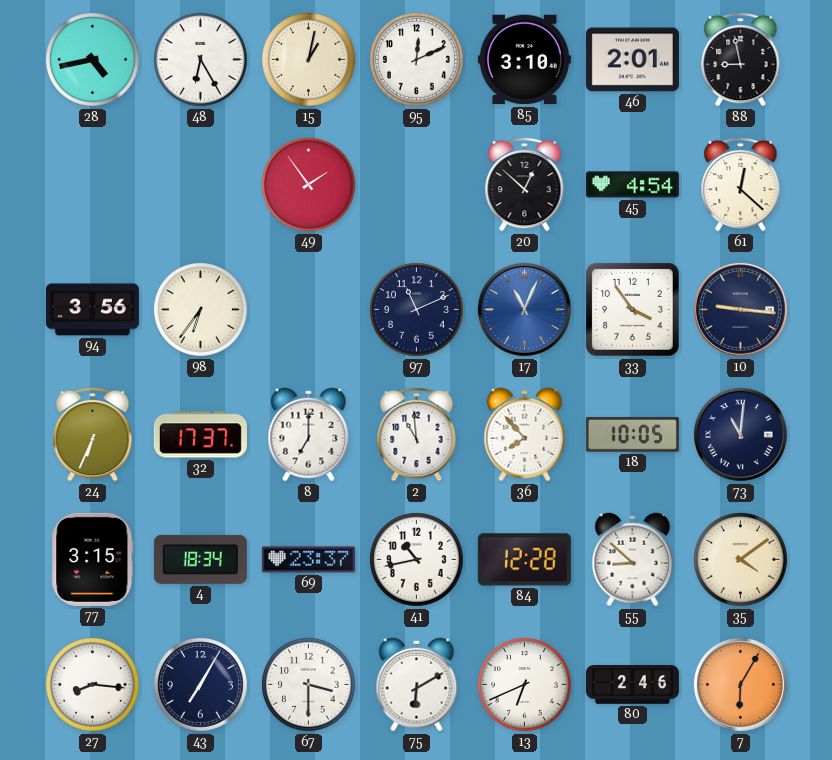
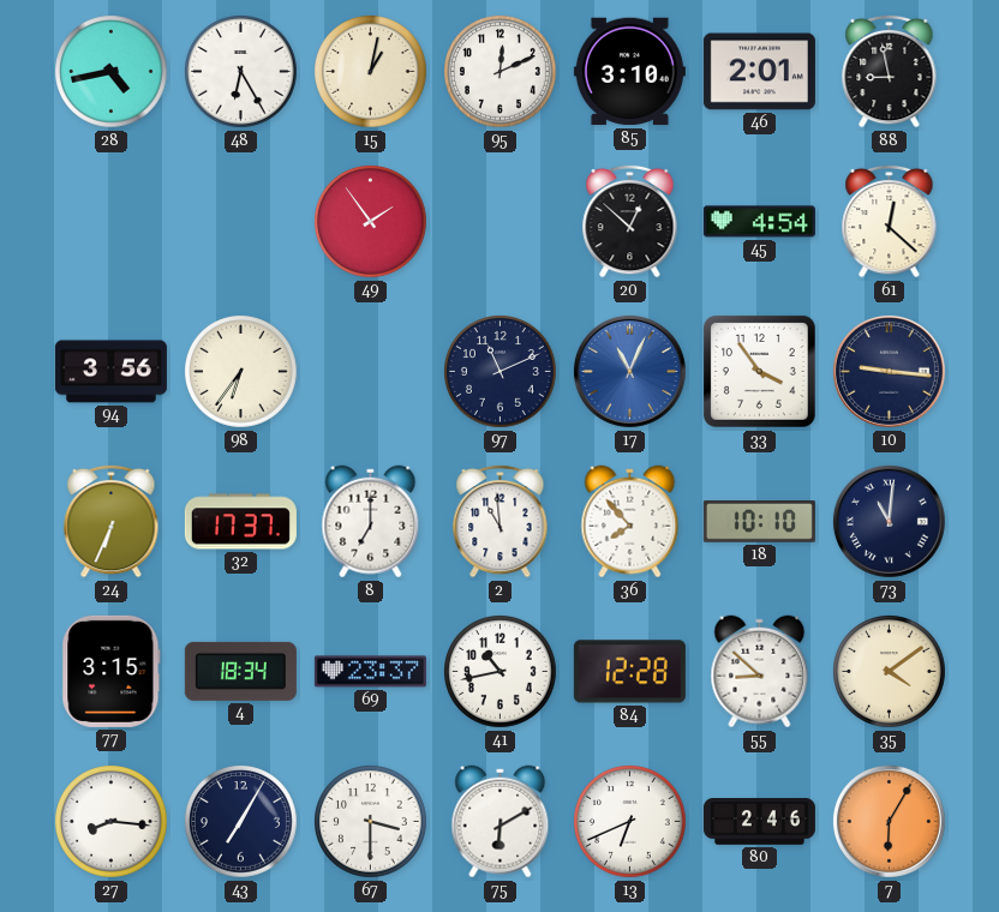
18: 10:05 -> 10:10 (759, 522)
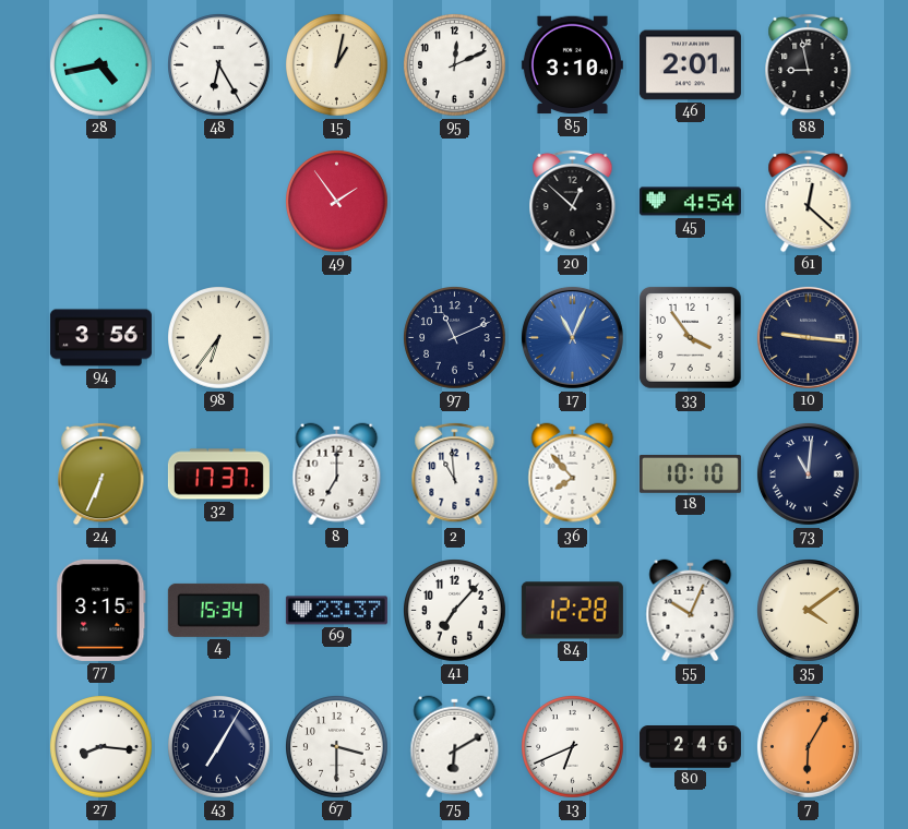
4: 18:34 -> 15:34 (218, 610)
41: 10:43 -> 7:07 (455, 611)
55: 8:52 -> 10:04 (691, 611)
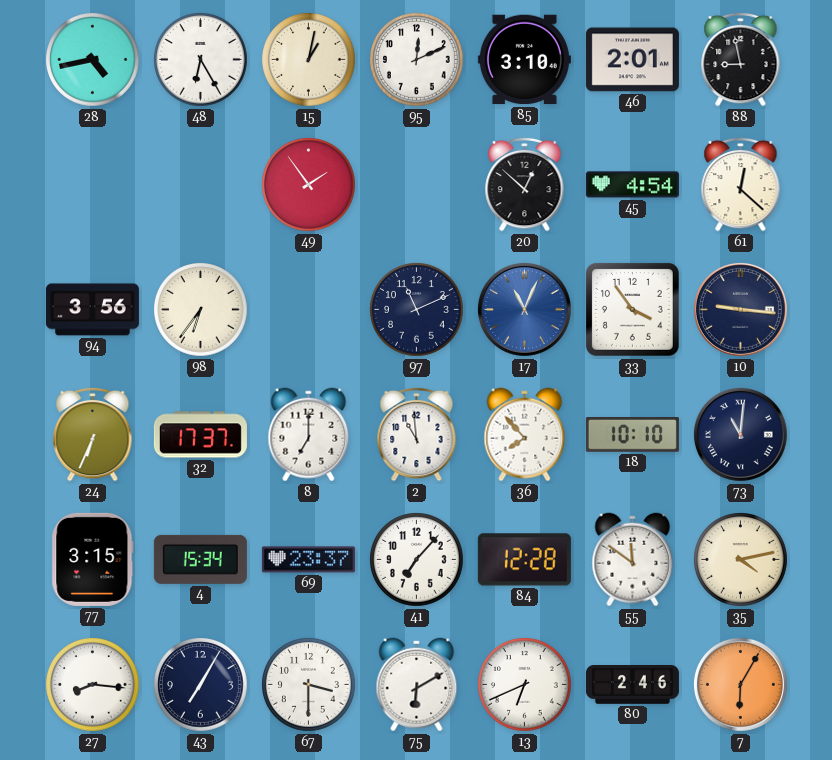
55: 10:04 -> 11:51 (633, 560)
35: 4:09 -> 4:13 (741, 560)
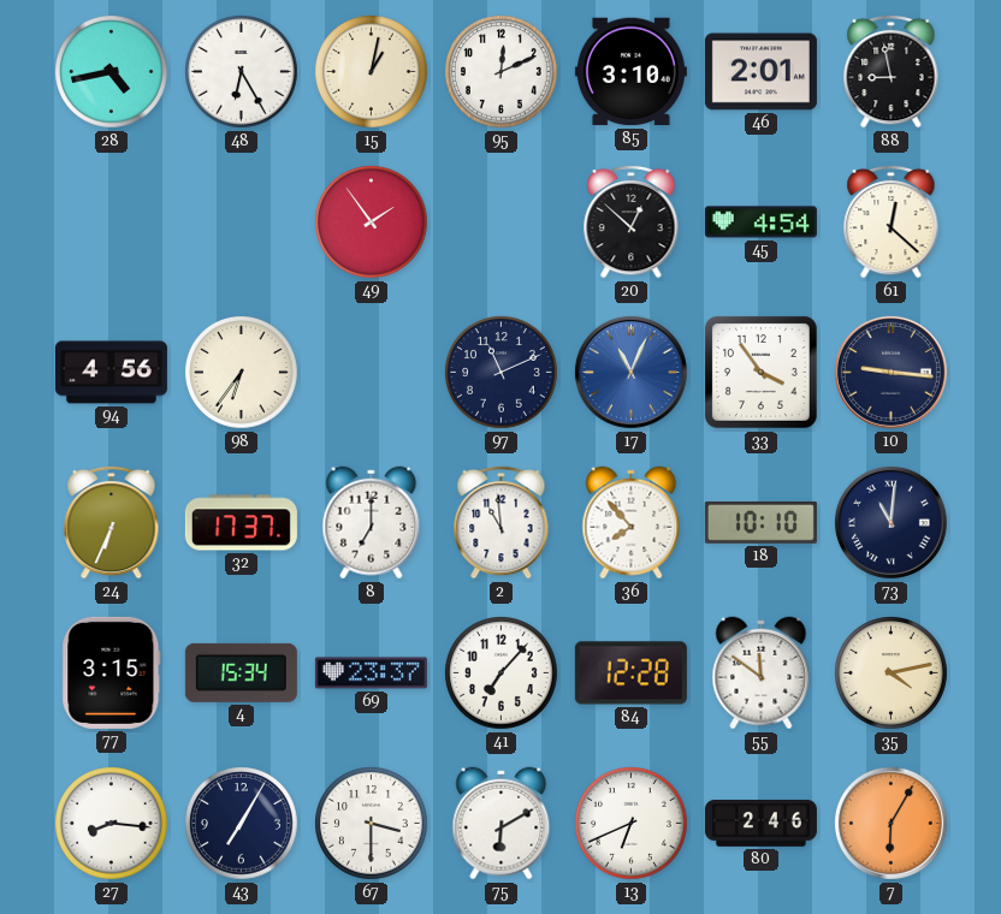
94: 3:56 -> 4:56 (111, 373)
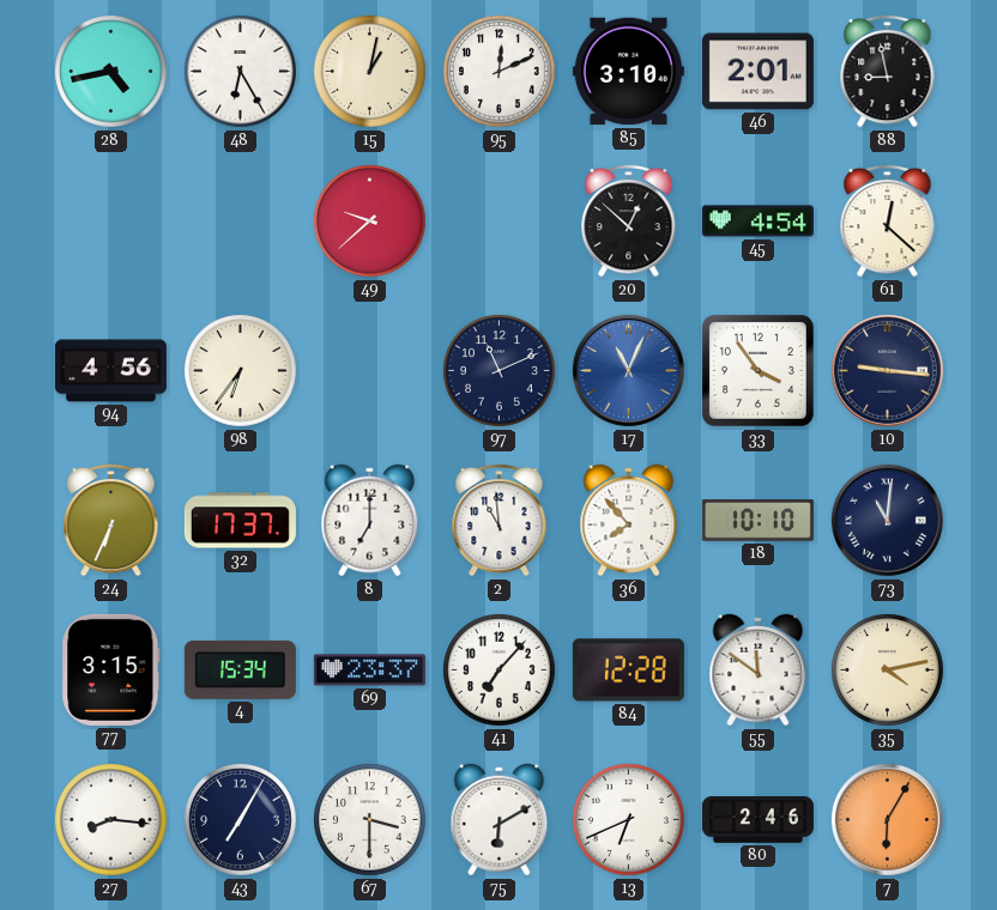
49: 1:54 -> 9:38 (370, 222)
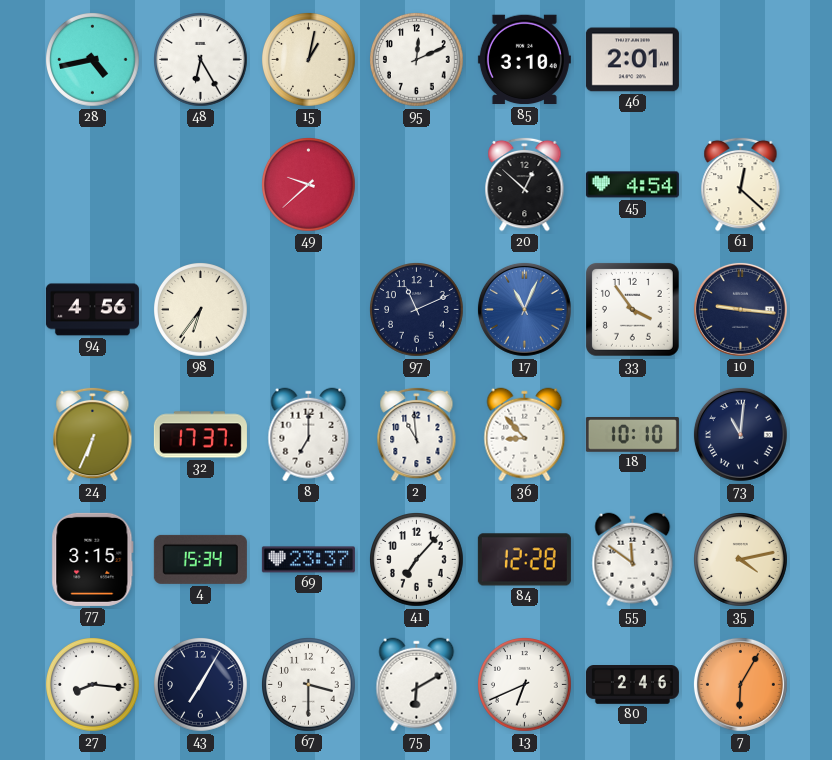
88: 8:58 -> none (888, 71)
36: 7:53 -> 8:53 (525, 435)
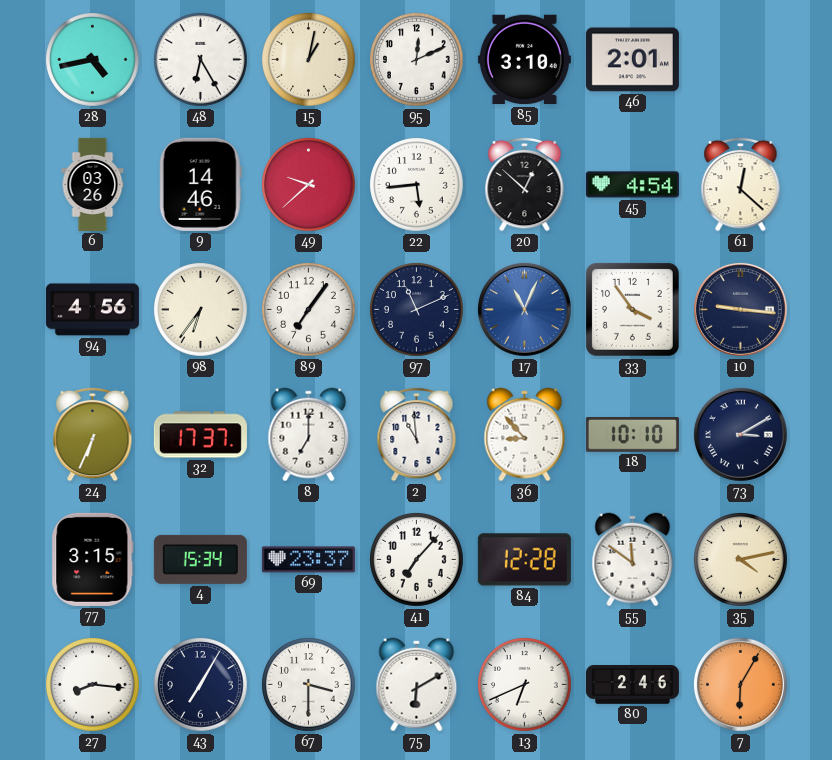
6: none -> 03:26 (93, 184)
9: none -> 14:46 (200, 184)
22: none -> 5:44 (417, 185)
89: none -> 7:06 (309, 310)
73: 11:01 -> 3:10 (740, 434)
